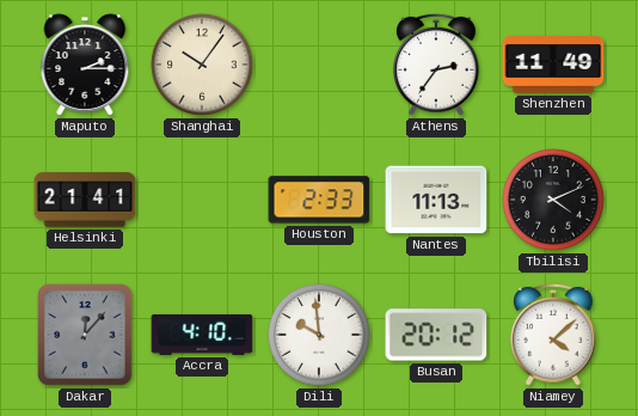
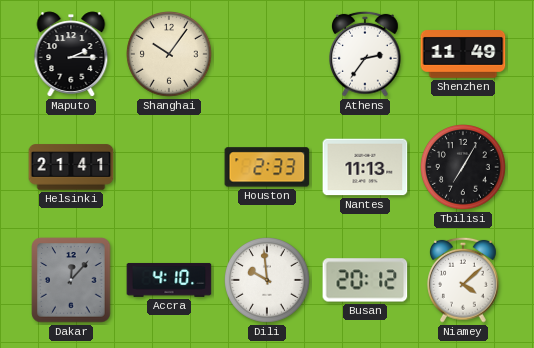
Tbilisi: 4:11 -> 7:05 (464, 168)
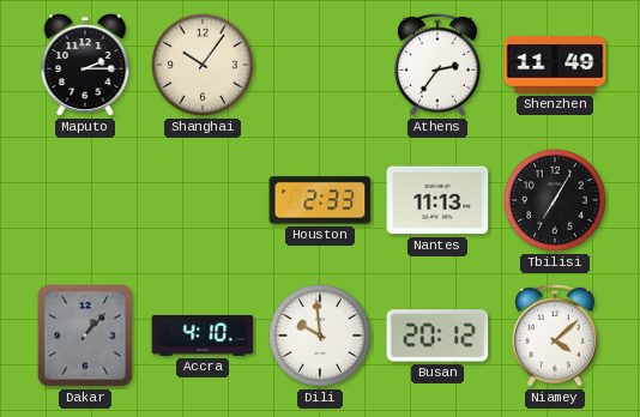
Helsinki: 21:41 -> none (71, 167)
Dakar: 12:07 -> 1:07 (85, 336)
